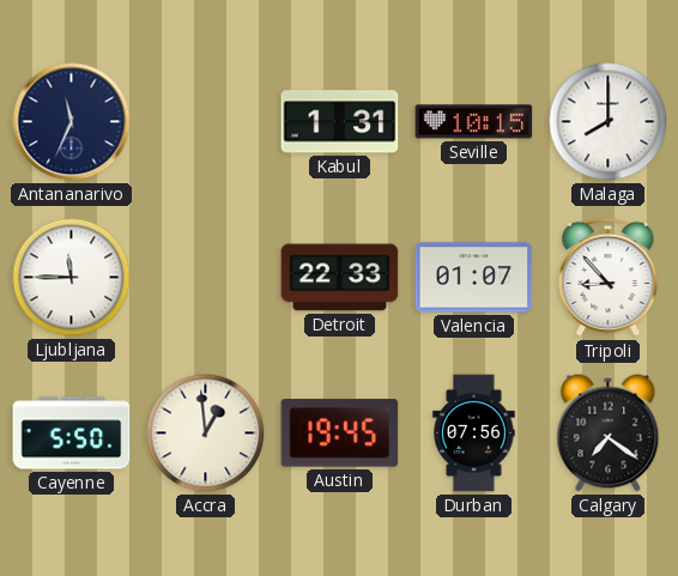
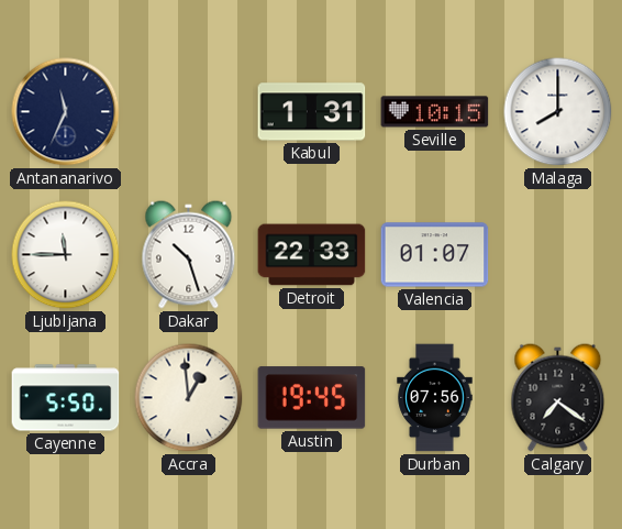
Dakar: none -> 10:27 (189, 255)
Tripoli: 8:53 -> none (609, 278)
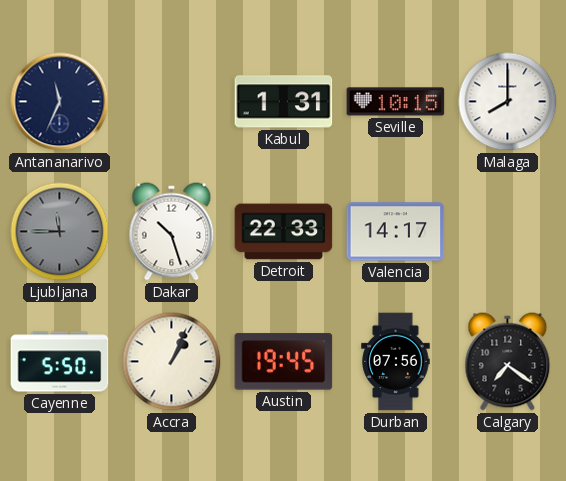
Ljubljana dial: white -> grey (60, 232)
Valencia: 01:07 -> 14:17 (396, 232)
Accra: 12:59 -> 1:04 (172, 362)
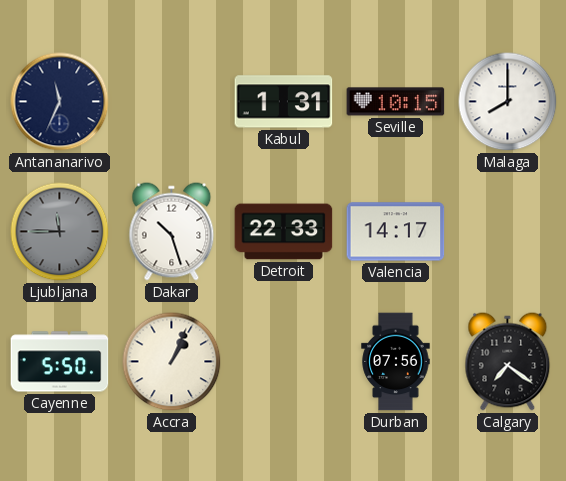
Austin: 19:45 -> none (284, 362)
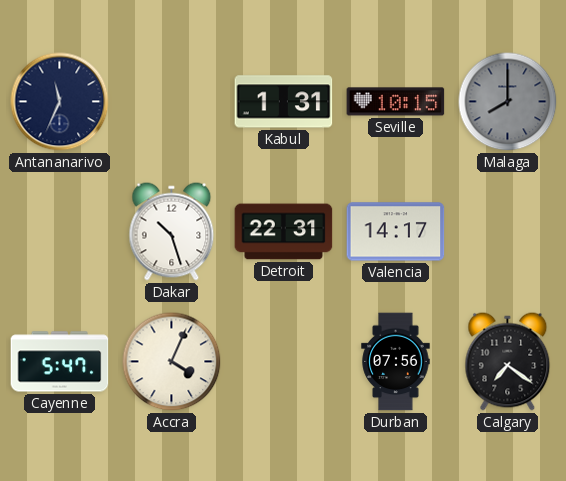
Malaga dial: white -> grey (508, 102)
Ljubljana: 11:45 -> none (60, 232)
Detroit: 22:33 -> 22:31 (284, 232)
Cayenne: 5:50 -> 5:47 (60, 362)
Accra: 1:04 -> 4:04 (172, 362)
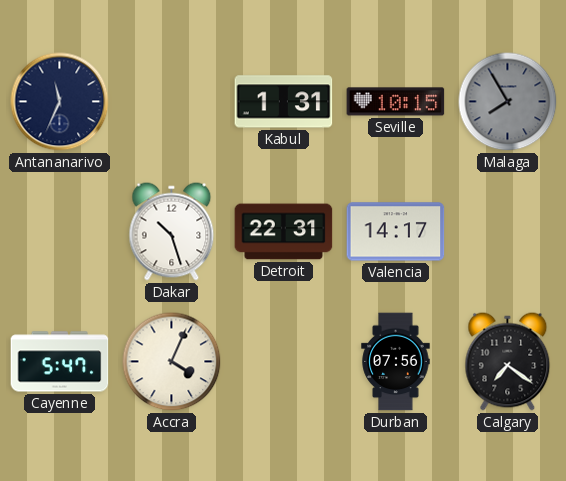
Malaga: 8:00 -> 7:55 (508, 102)
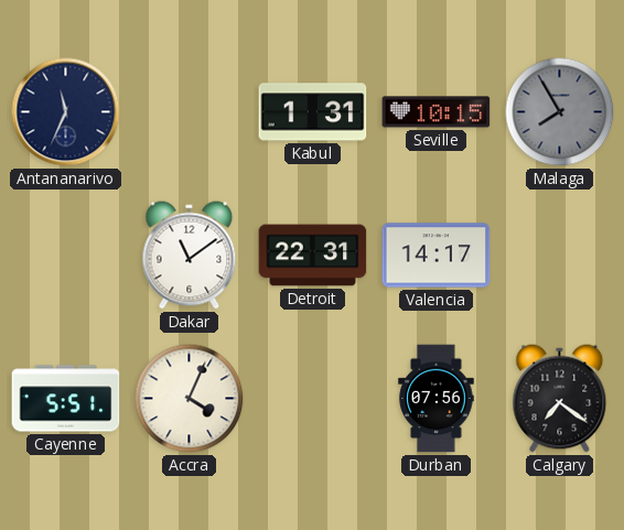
Dakar: 10:27 -> 11:09 (190, 256)
Cayenne: 5:47 -> 5:51 (66, 399)
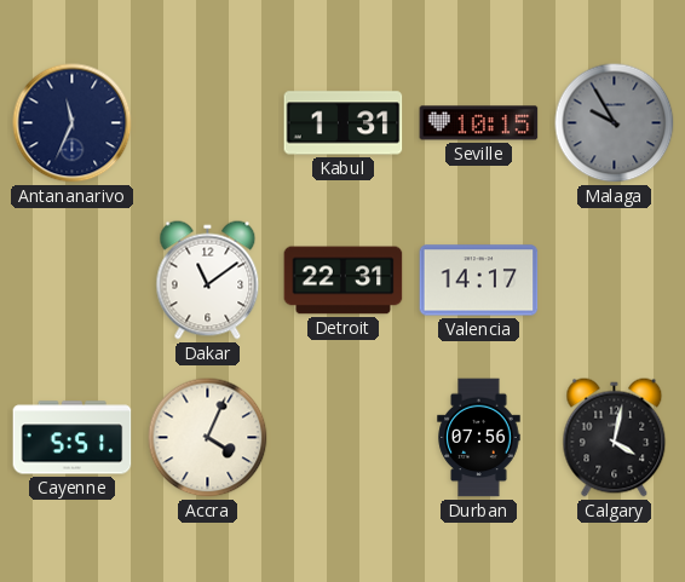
Malaga: 7:55 -> 9:55 (615, 123)
Calgary: 7:21 -> 4:02 (615, 438)
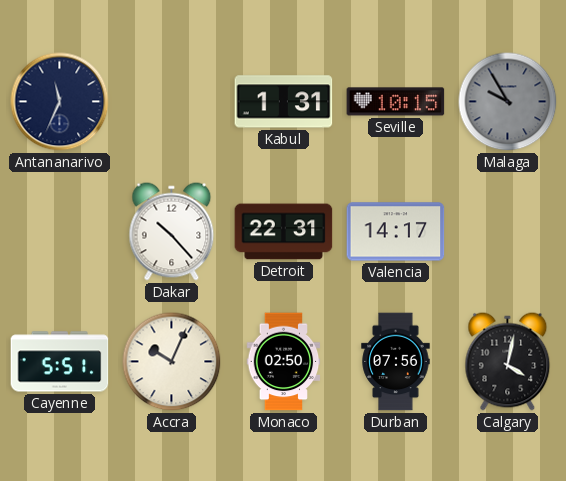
Dakar: 11:09 -> 10:23 (172, 232)
Accra: 4:04 -> 10:04 (172, 362)
Monaco: none -> 02:50 (284, 362)
